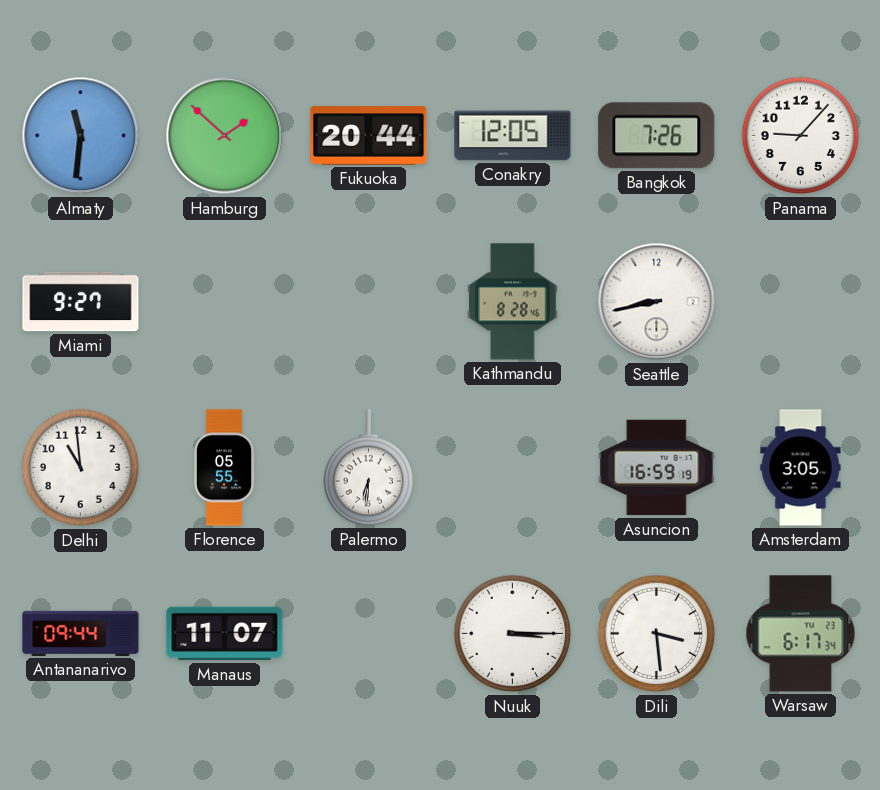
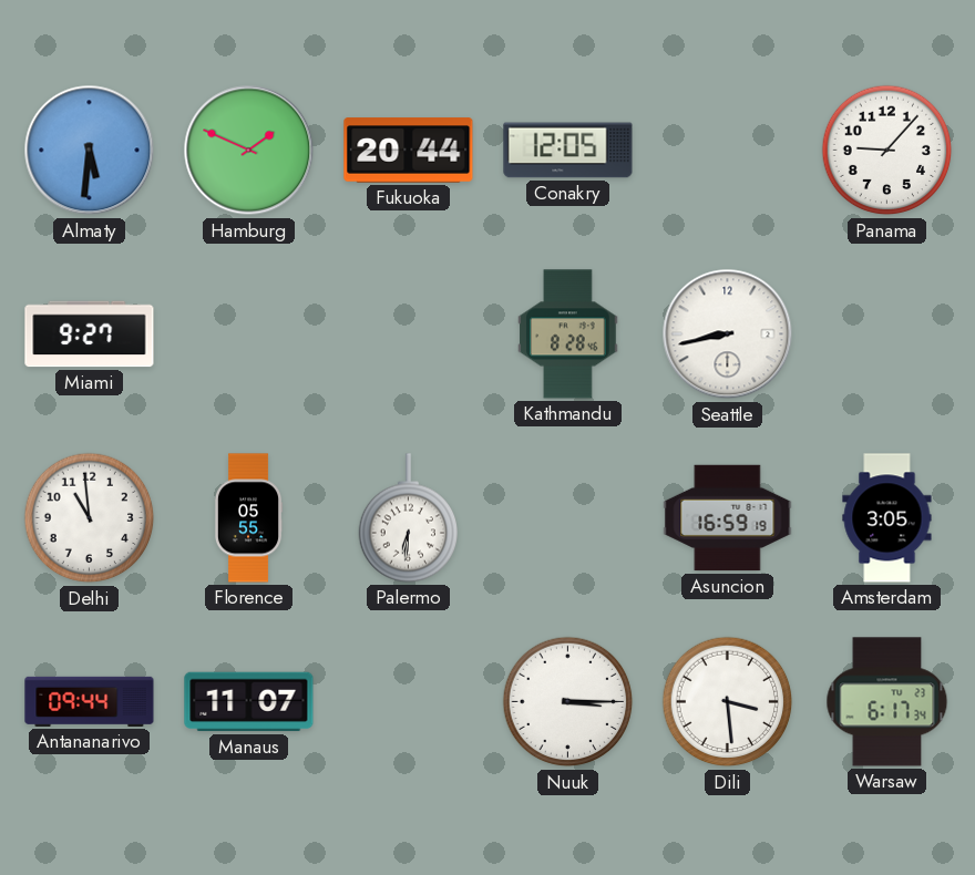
Almaty: 11:31 -> 5:31 (90, 151)
Hamburg: 1:52 -> 1:49 (249, 151)
Bangkok: 7:26 -> none (657, 136)
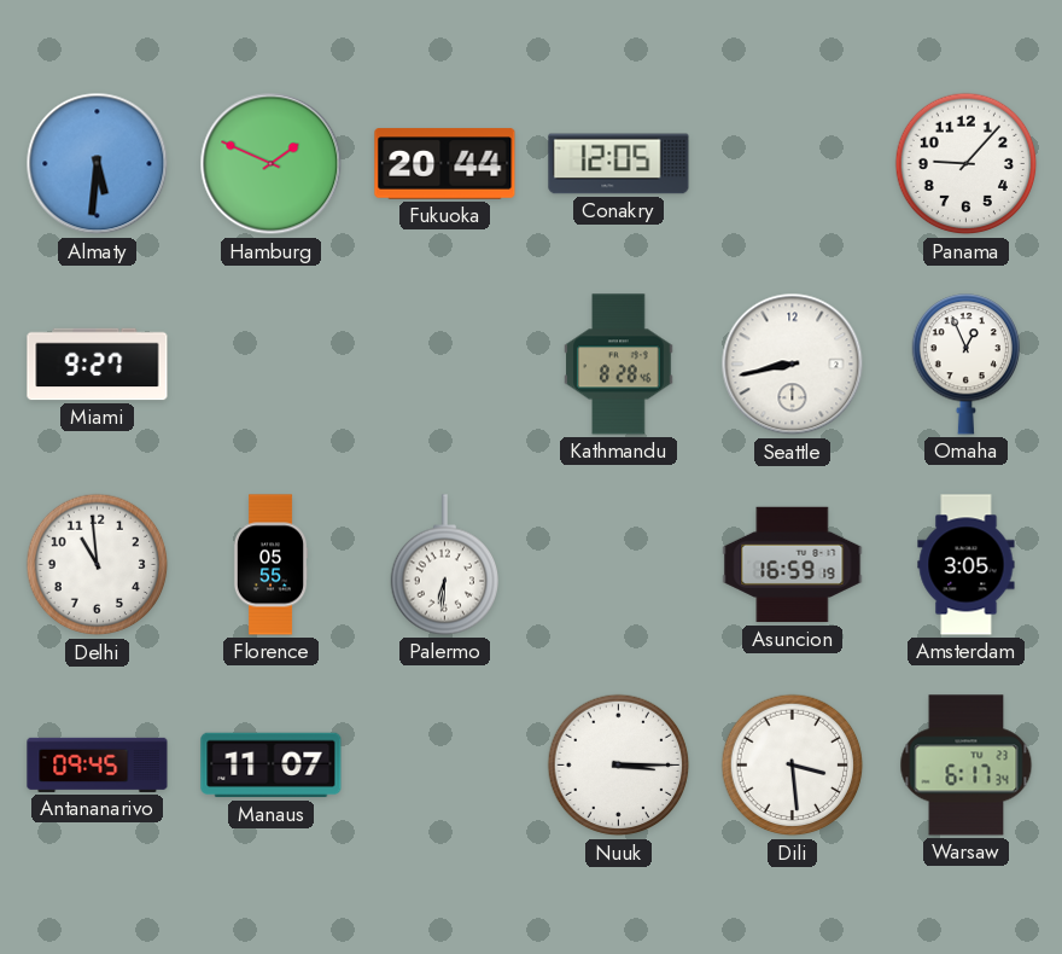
Omaha: none -> 12:56 (965, 365)
Antananarivo: 09:44 -> 09:45 (98, 764)
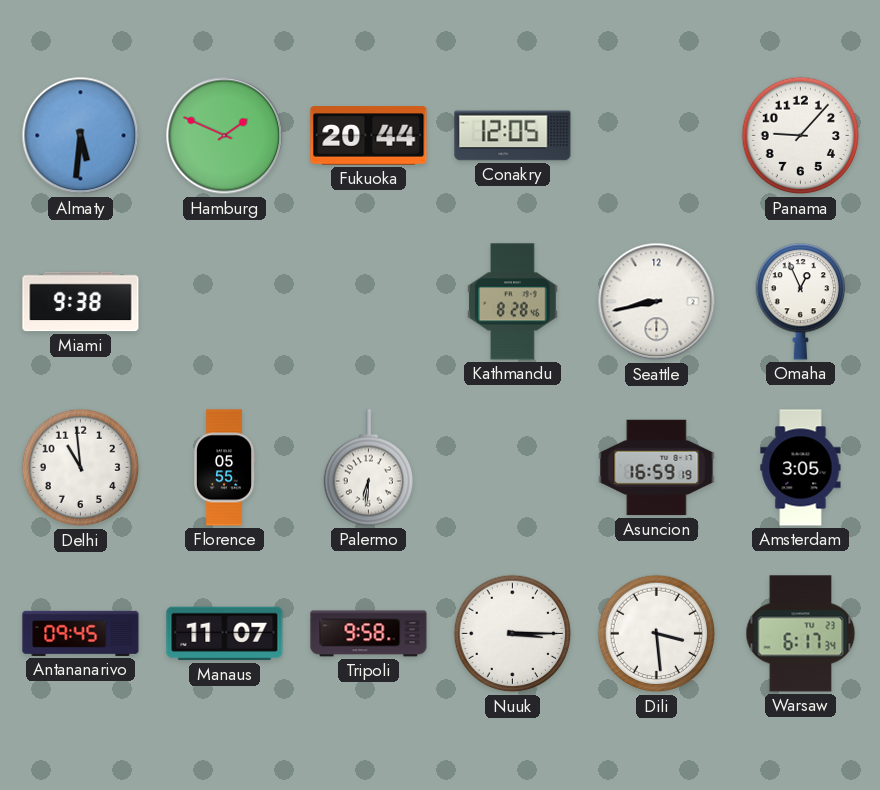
Miami: 9:27 -> 9:38 (81, 302)
Tripoli: none -> 9:58 (369, 634)
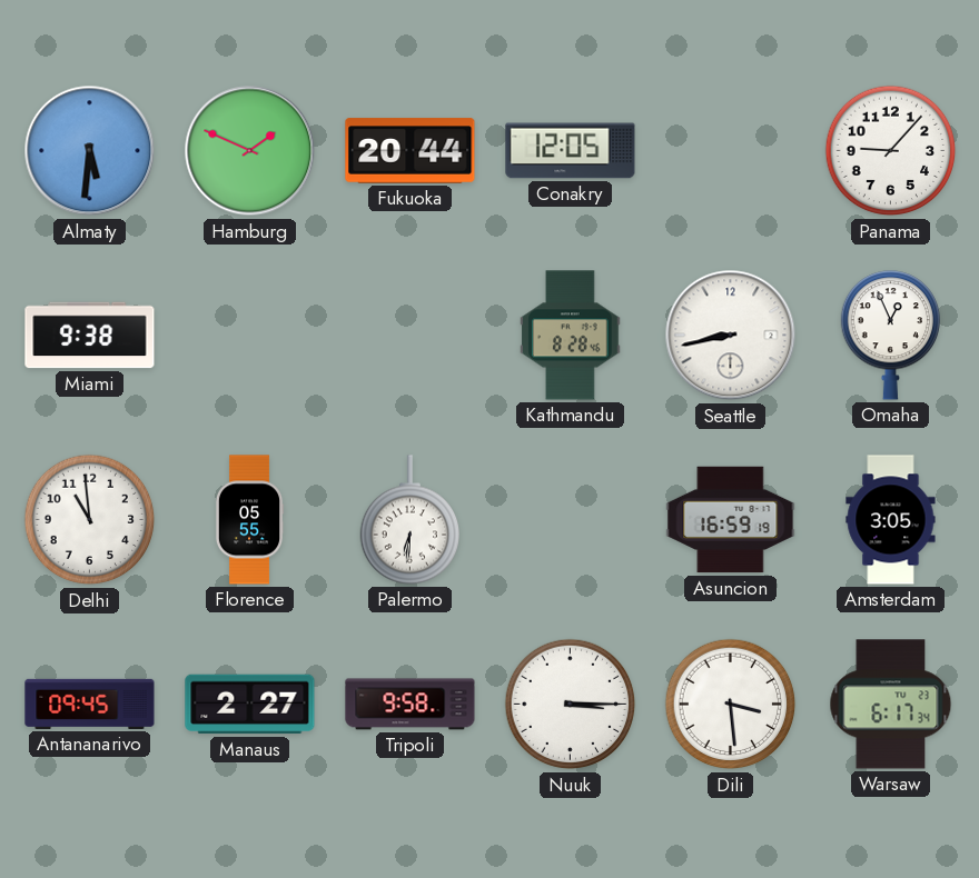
Manaus: 11:07 -> 2:27 (250, 705)
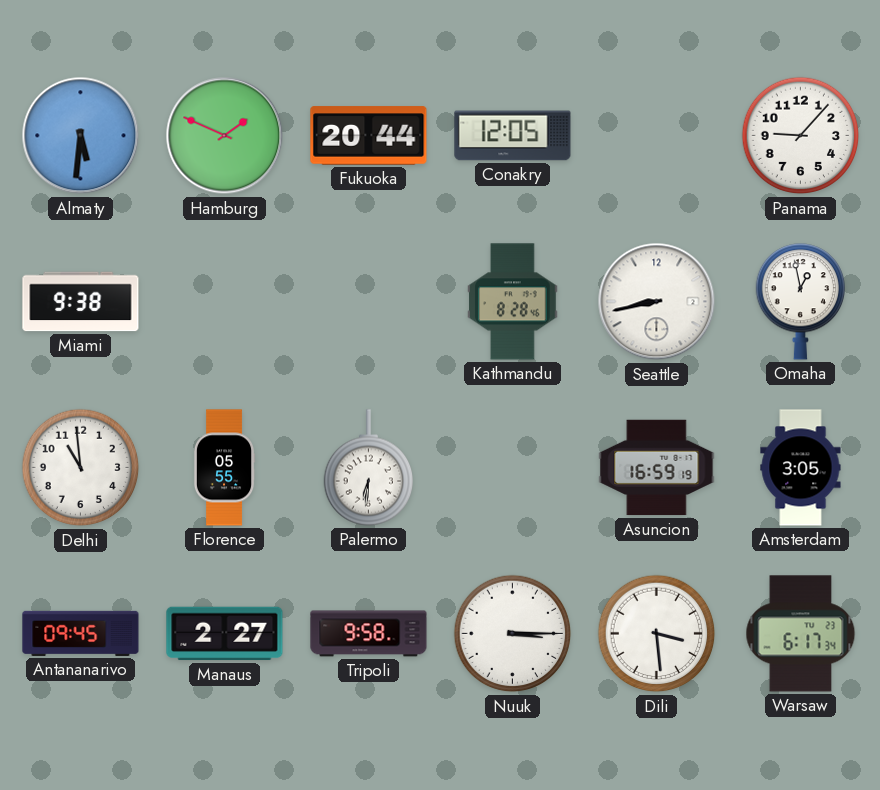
Omaha: 12:56 -> 12:58 (800, 302)
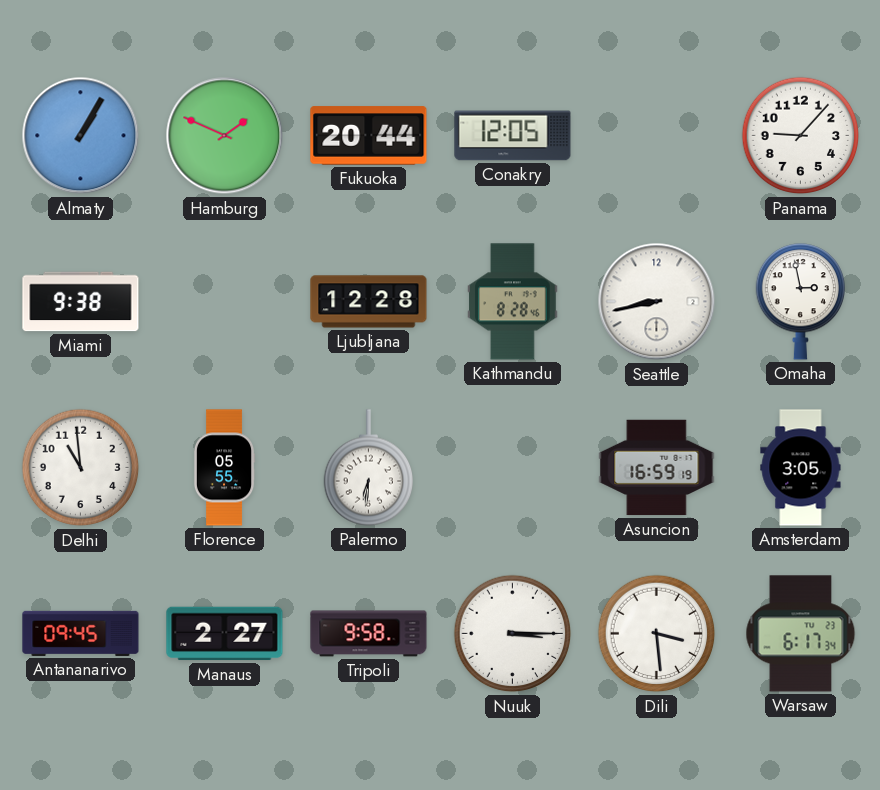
Almaty: 5:31 -> 1:05 (81, 136)
Ljubljana: none -> 12:28 (369, 302)
Omaha: 12:58 -> 2:58 (800, 302)
